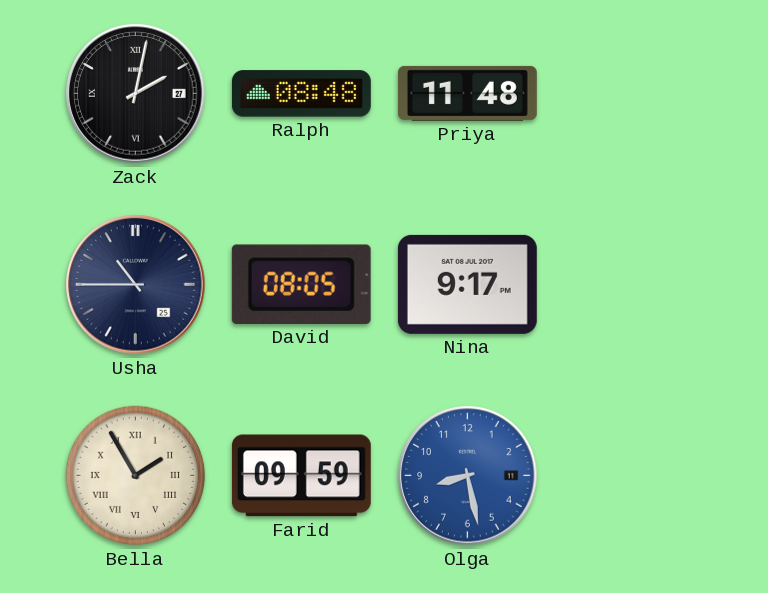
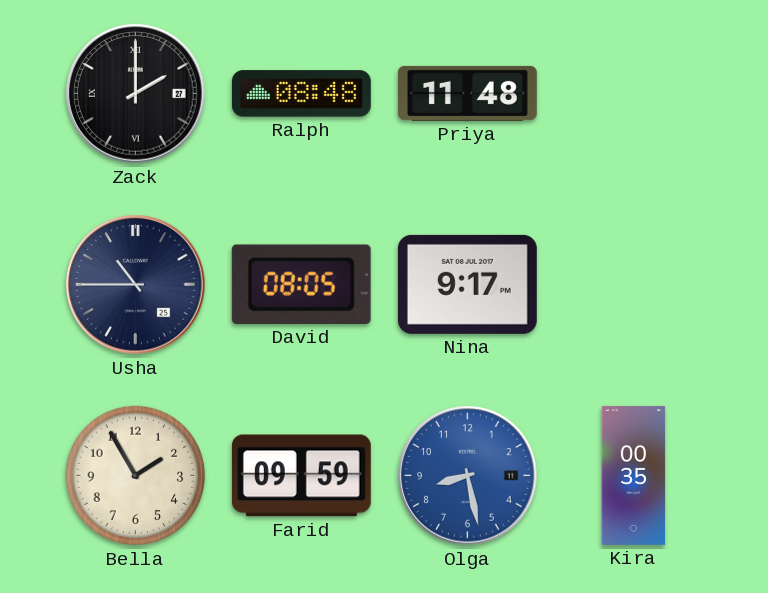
Zack: 2:02 -> 2:00 (136, 94)
Bella numerals: Roman -> Arabic (136, 476)
Kira: none -> 00:35 (634, 475)
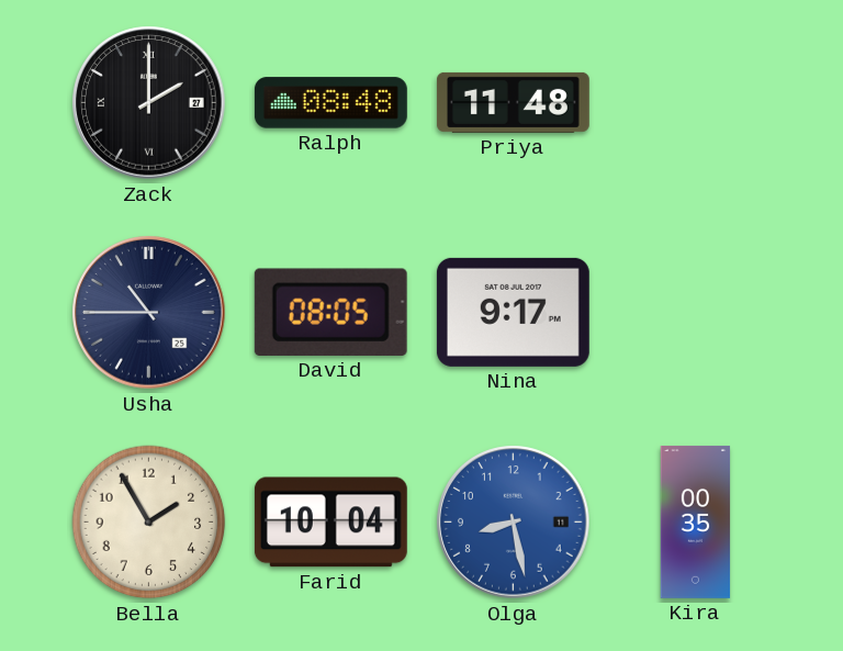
Farid: 09:59 -> 10:04 (330, 523)
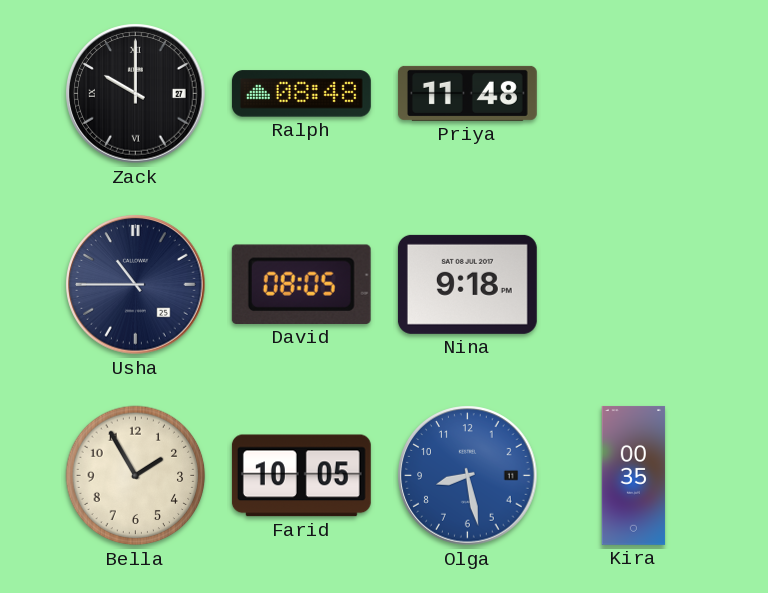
Zack: 2:00 -> 10:00 (136, 94)
Nina: 9:17 -> 9:18 (467, 284)
Farid: 10:04 -> 10:05 (301, 476)
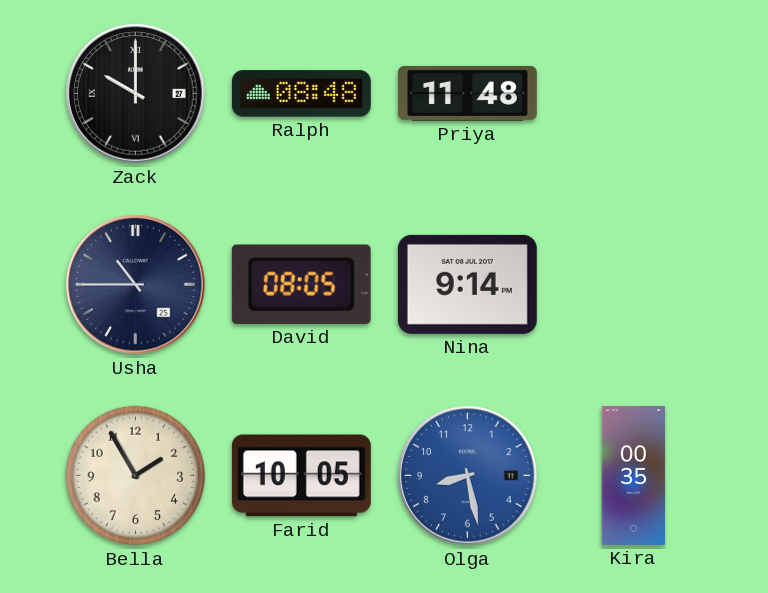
Nina: 9:18 -> 9:14 (467, 284)
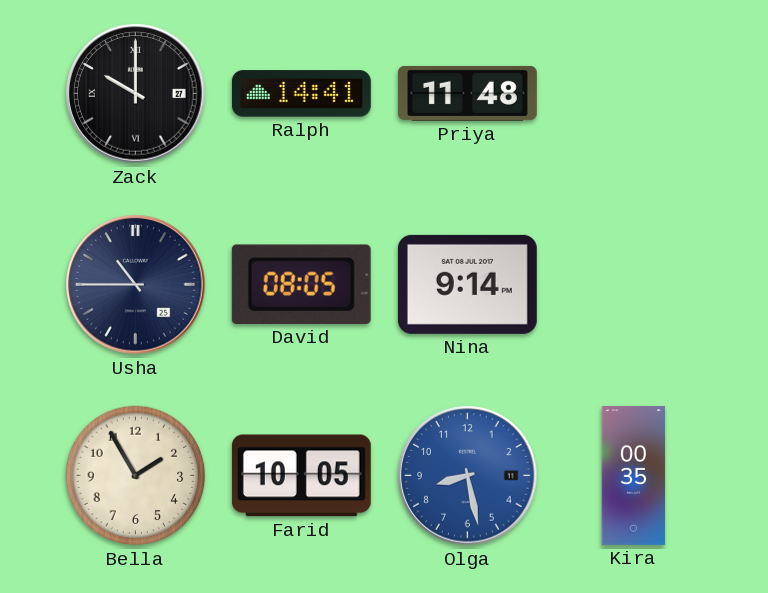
Ralph: 08:48 -> 14:41 (301, 94)
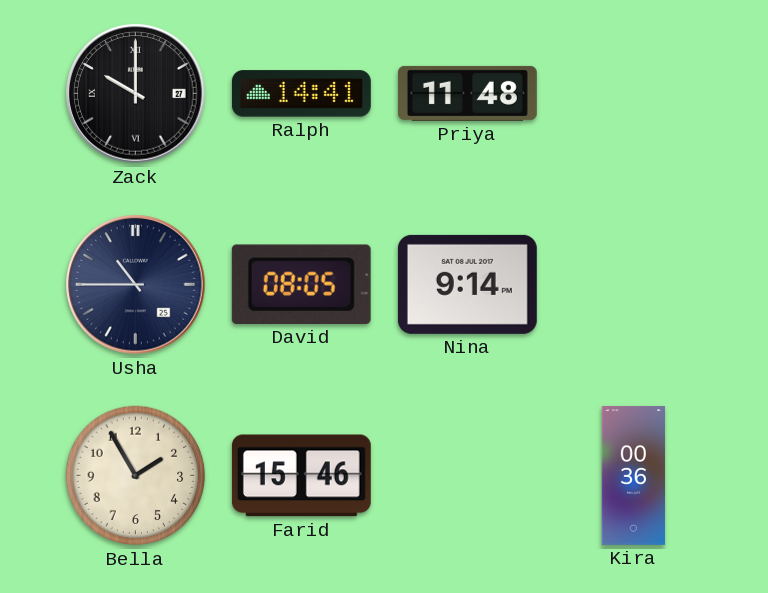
Farid: 10:05 -> 15:46 (301, 476)
Olga: 8:28 -> none (468, 476)
Kira: 00:35 -> 00:36 (634, 475)
